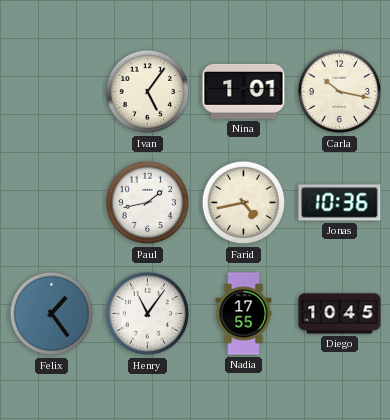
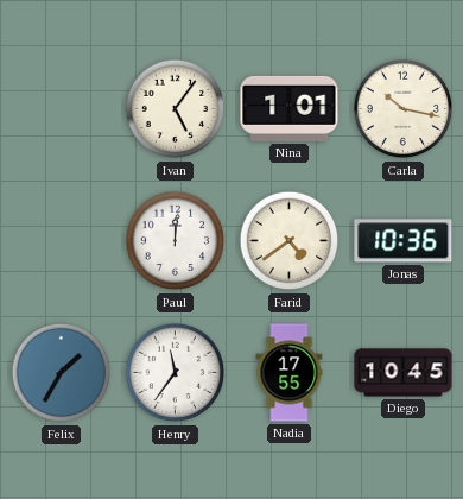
Paul: 1:43 -> 12:01 (176, 241)
Farid: 4:43 -> 4:39 (290, 241)
Felix: 1:24 -> 1:35 (62, 373)
Henry: 11:06 -> 11:36 (176, 373)
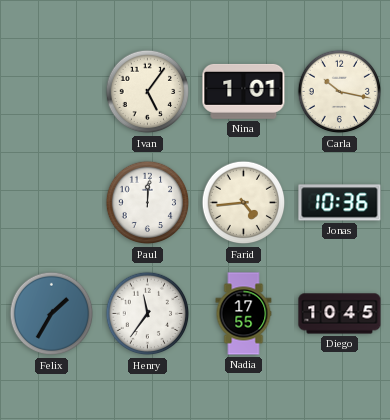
Farid: 4:39 -> 4:44 (244, 203)
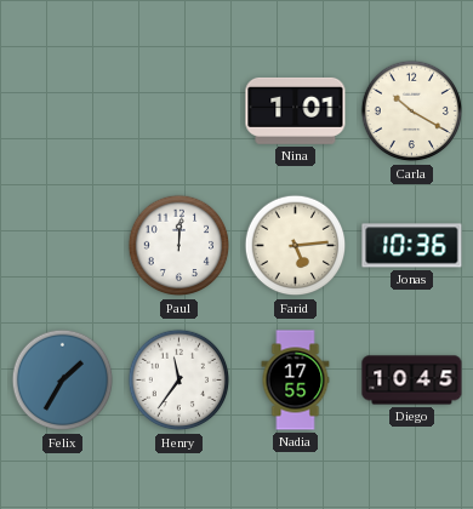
Ivan: 5:06 -> none (148, 92)
Carla: 10:17 -> 10:20 (412, 111)
Farid: 4:44 -> 5:14 (296, 246)
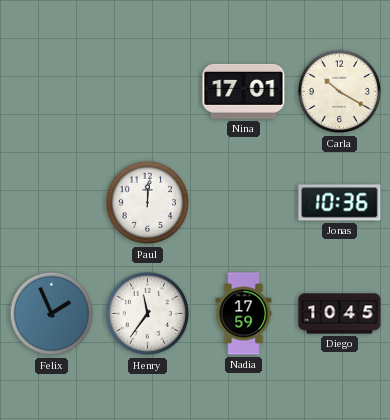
Nina: 1:01 -> 17:01 (244, 91)
Farid: 5:14 -> none (296, 246)
Felix: 1:35 -> 1:56 (52, 314)
Nadia: 17:55 -> 17:59 (244, 314)
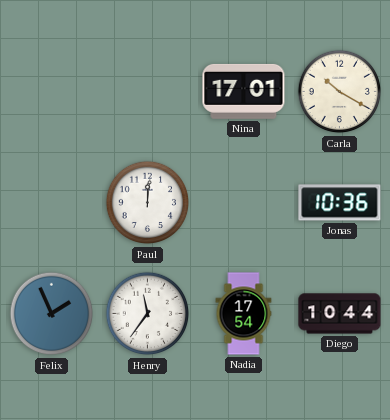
Nadia: 17:59 -> 17:54 (244, 314)
Diego: 10:45 -> 10:44 (340, 314)
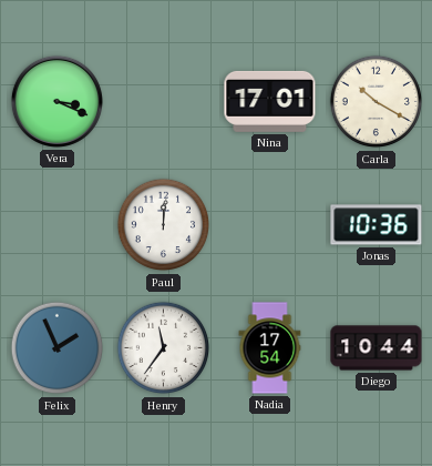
Vera: none -> 3:19 (56, 101)
